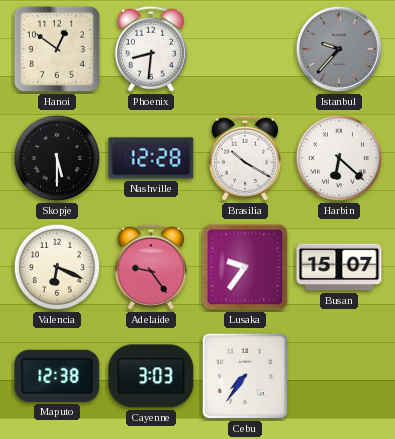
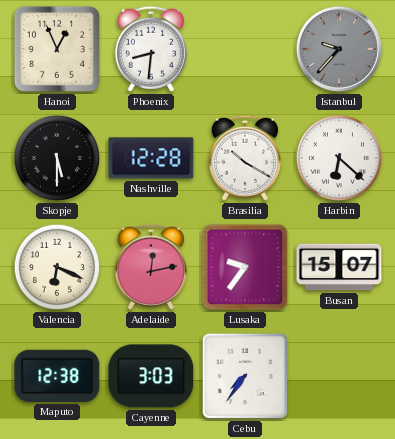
Hanoi: 12:51 -> 12:56 (57, 49)
Adelaide: 9:24 -> 12:13 (151, 267)
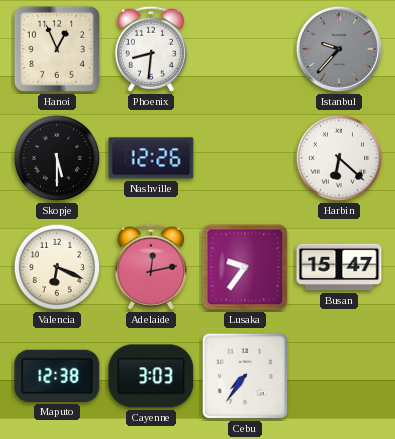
Nashville: 12:28 -> 12:26 (151, 158)
Brasilia: 10:20 -> none (245, 158)
Busan: 15:07 -> 15:47 (339, 267)
